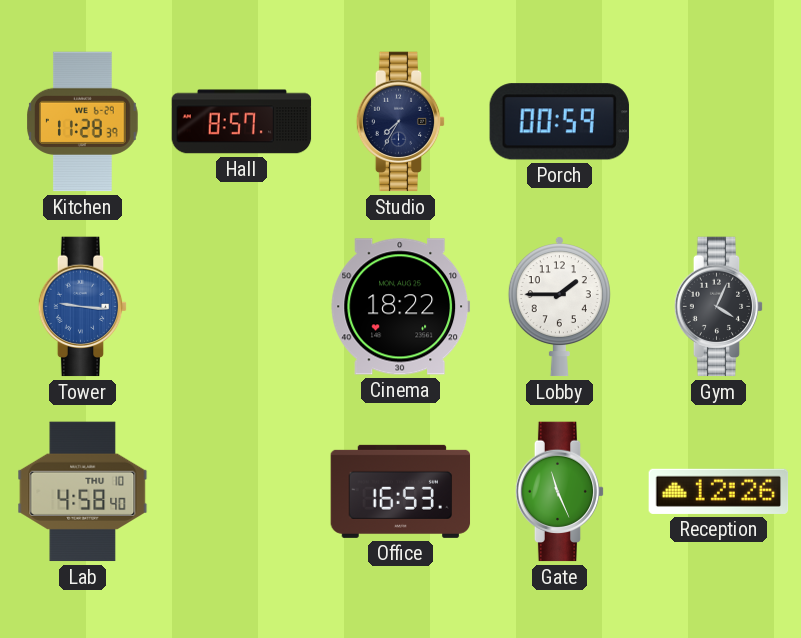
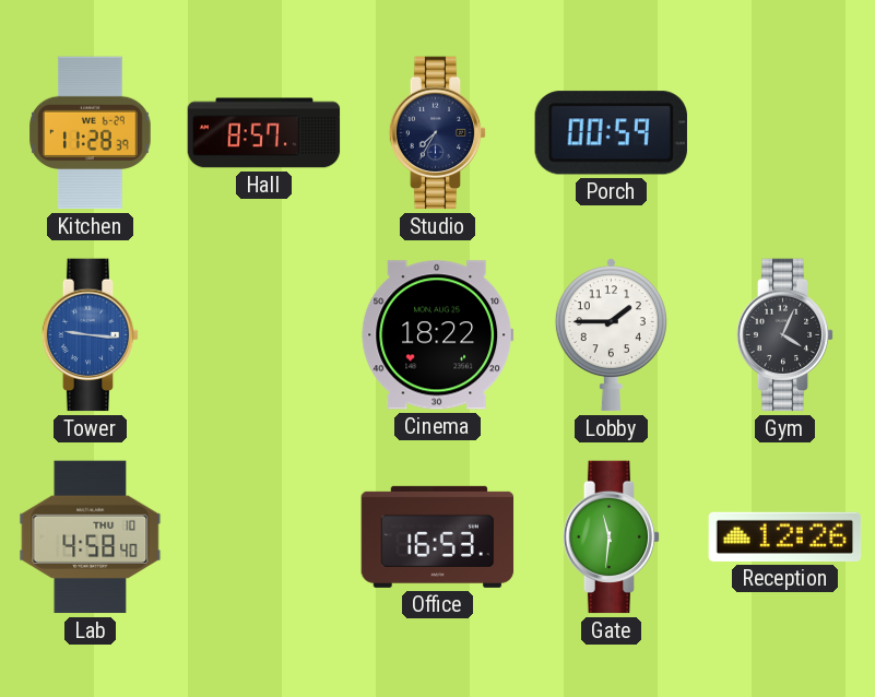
Gate: 11:26 -> 11:31 (612, 537)
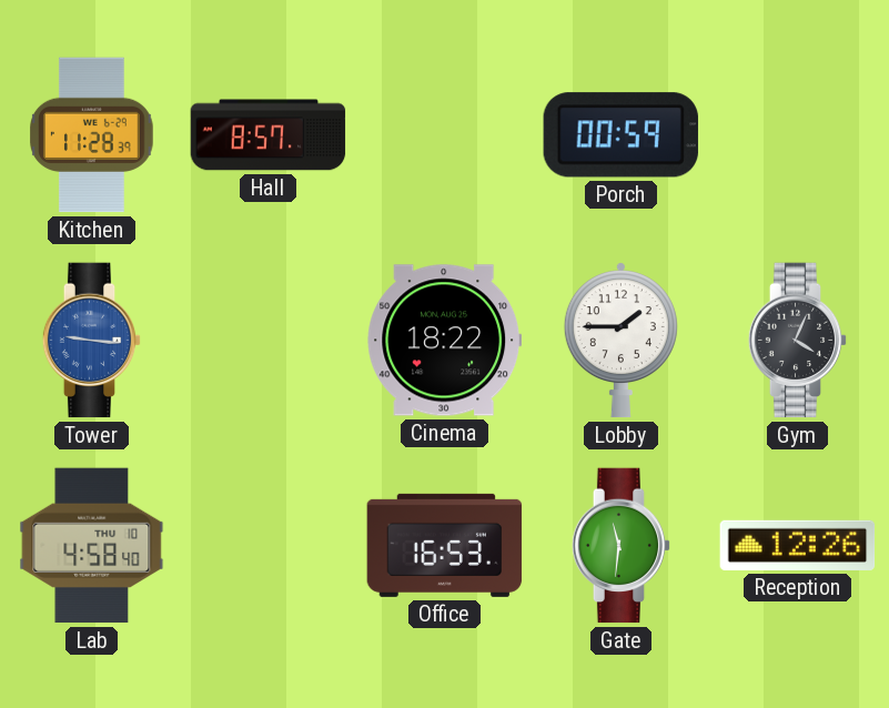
Studio: 7:35 -> none (438, 133)
